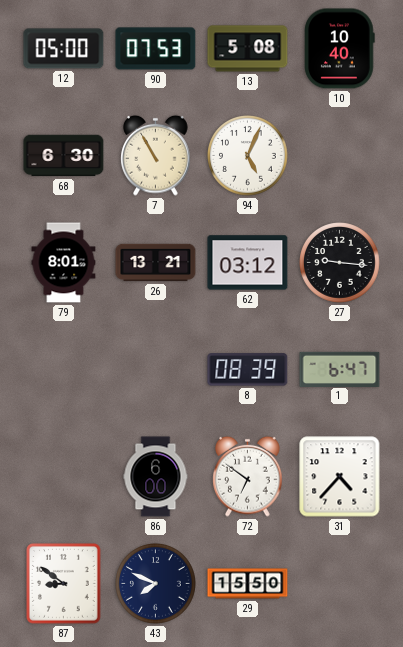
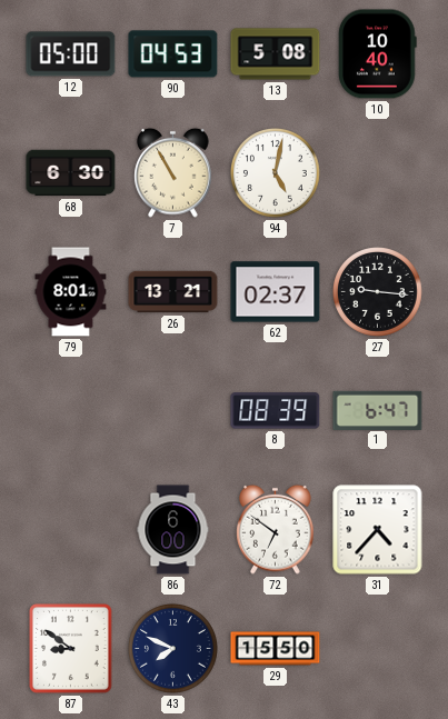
90: 07:53 -> 04:53 (173, 54)
94: 5:04 -> 5:02 (276, 173)
62: 03:12 -> 02:37 (276, 292)
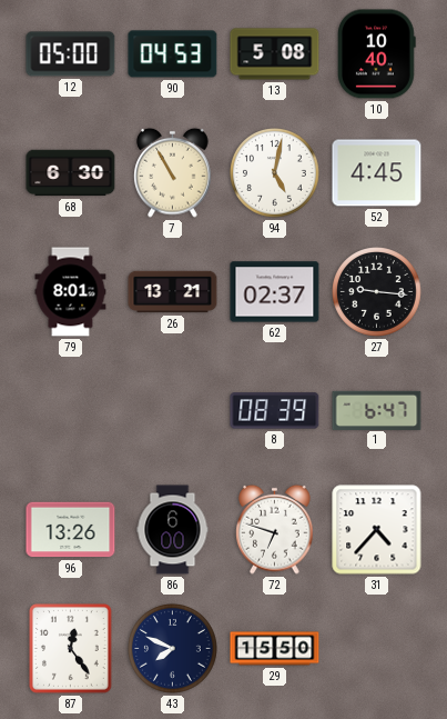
52: none -> 4:45 (377, 173)
96: none -> 13:26 (71, 530)
72: 6:51 -> 6:48 (275, 529)
87: 8:51 -> 12:24 (71, 649)
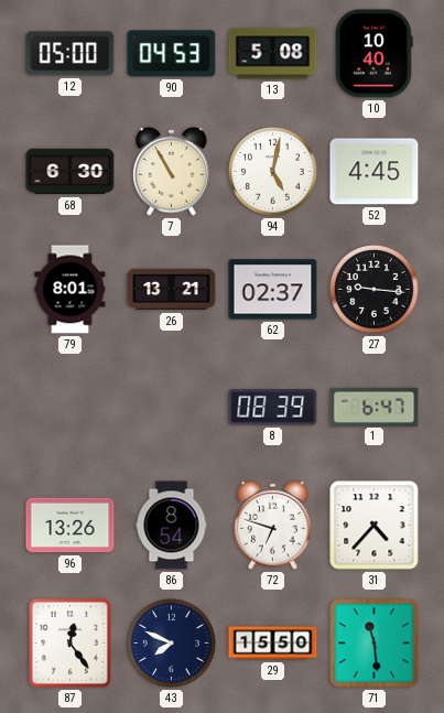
86: 6:00 -> 8:54 (172, 526)
71: none -> 11:29 (375, 644)
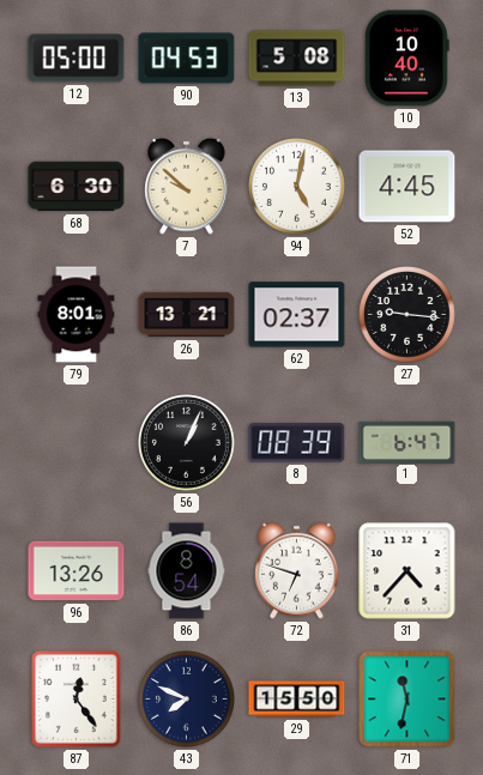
7: 10:55 -> 9:52 (187, 186)
56: none -> 1:04 (187, 443)
71: 11:29 -> 11:32 (407, 700)
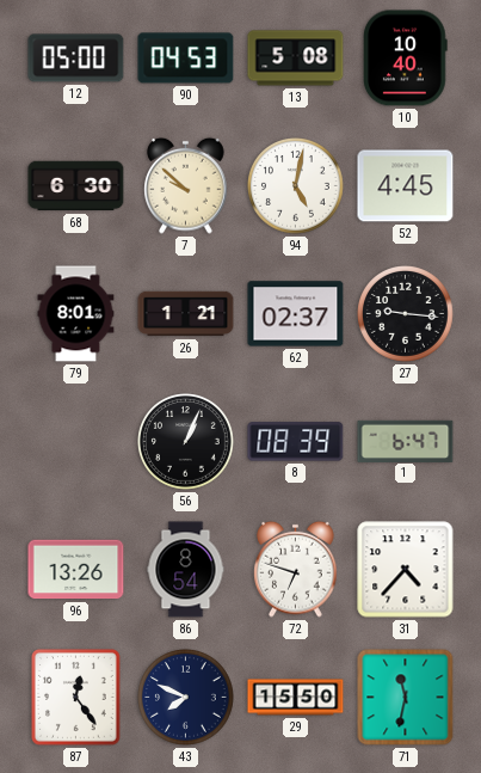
26: 13:21 -> 1:21 (186, 314)
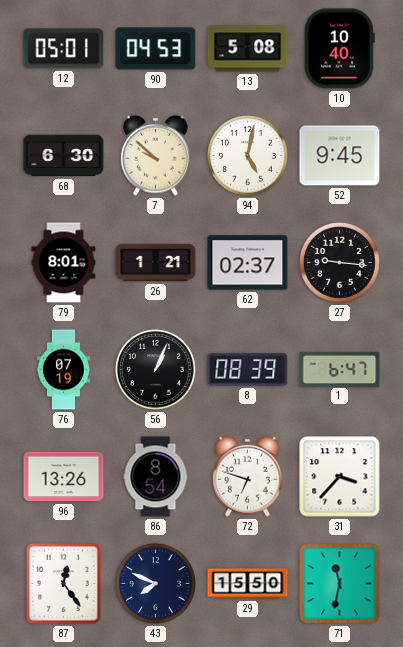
12: 05:00 -> 05:01 (64, 49)
52: 4:45 -> 9:45 (340, 156)
76: none -> 07:19 (63, 370)
31: 4:37 -> 3:37 (340, 477)
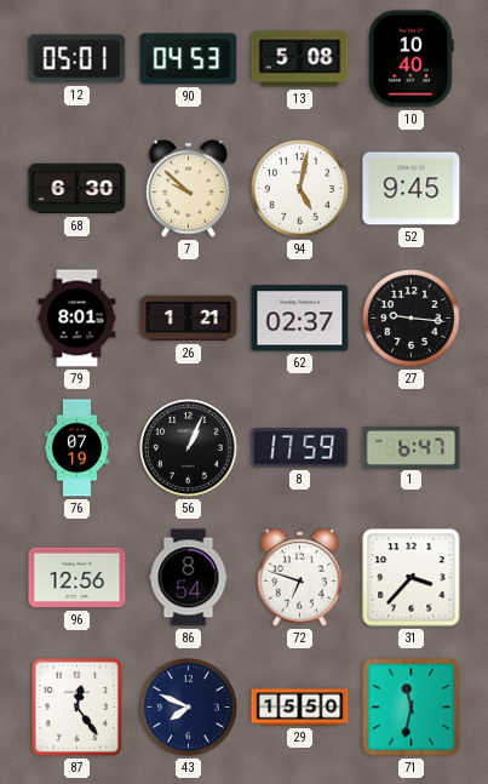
8: 08:39 -> 17:59 (300, 448)
96: 13:26 -> 12:56 (77, 578)
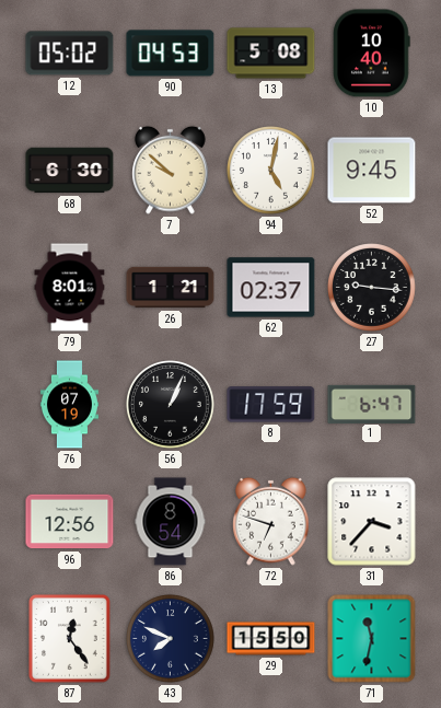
12: 05:01 -> 05:02 (70, 54)
